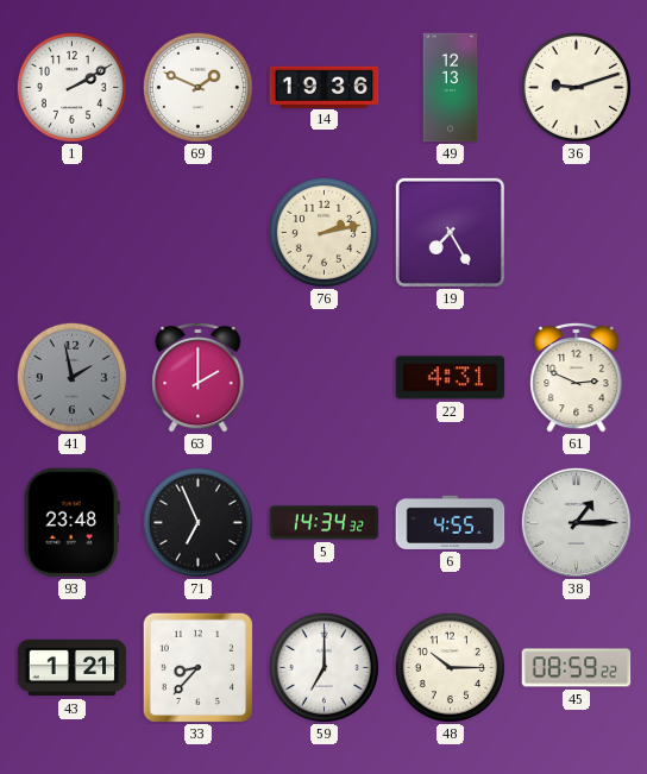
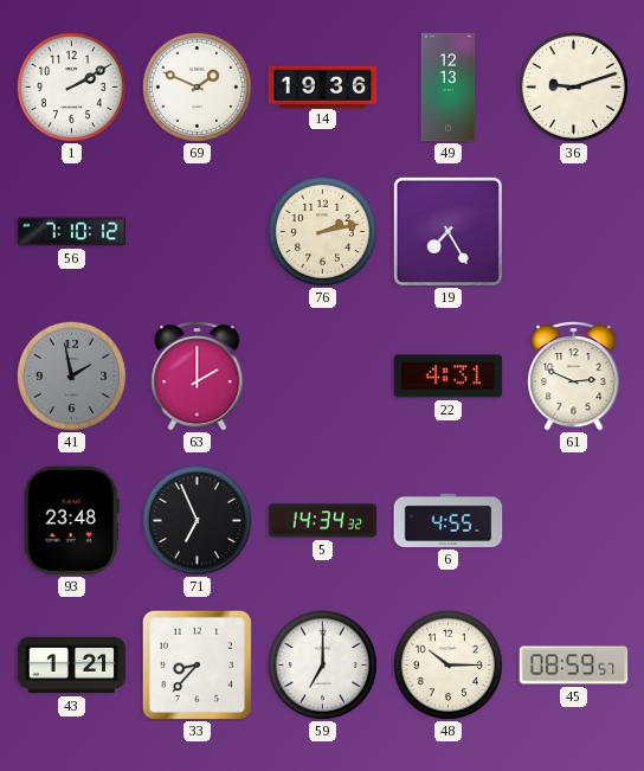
56: none -> 7:10 (72, 232)
38: 1:15 -> none (576, 522)
45: 08:59:22 -> 08:59:57 (574, 666)
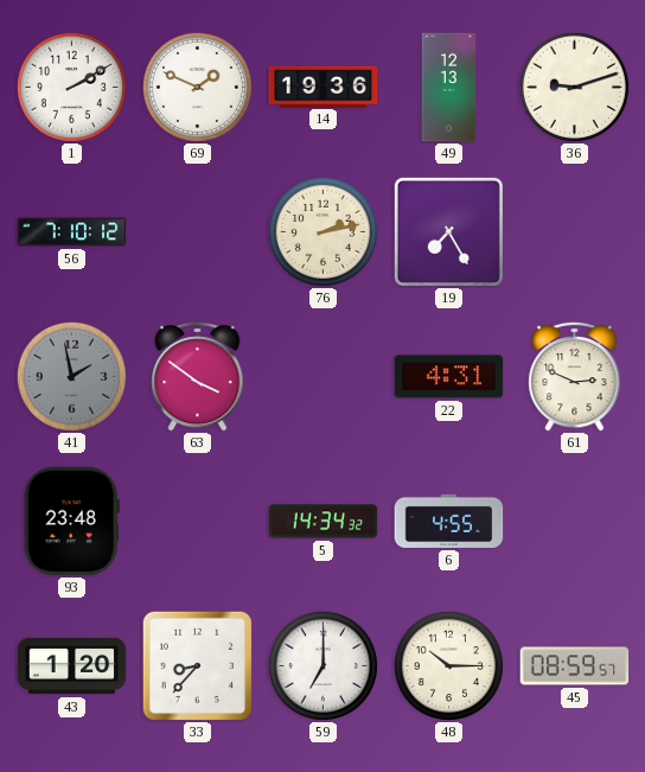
63: 2:00 -> 3:51 (198, 376)
71: 6:56 -> none (197, 520)
43: 1:21 -> 1:20 (72, 666)
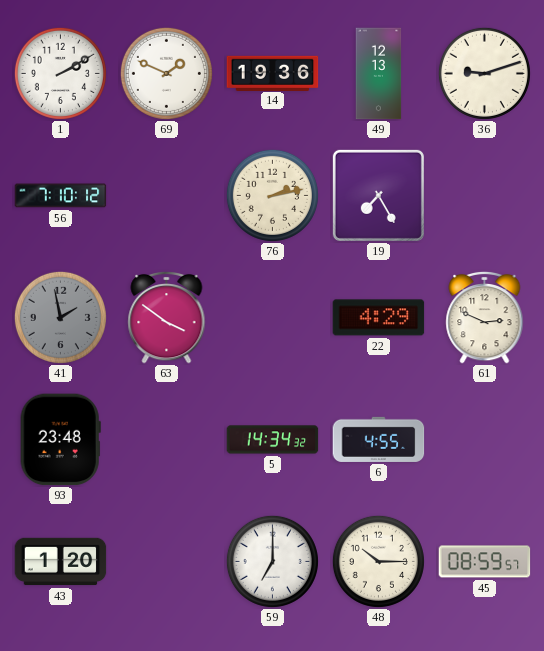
22: 4:31 -> 4:29 (379, 318)
33: 8:37 -> none (197, 665)
